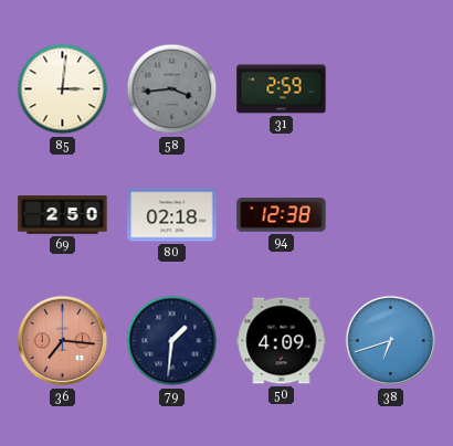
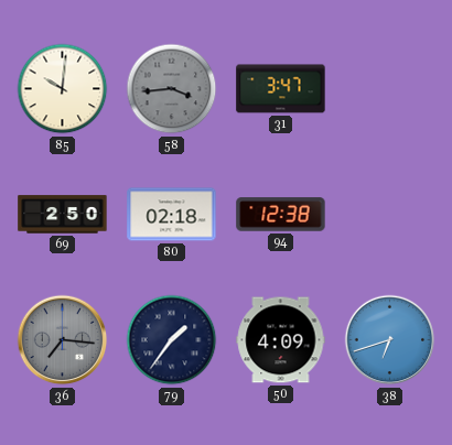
85: 3:01 -> 10:01 (63, 89)
31: 2:59 -> 3:47 (281, 89)
36 dial: salmon -> grey (63, 340)
79: 1:31 -> 1:36 (172, 340)
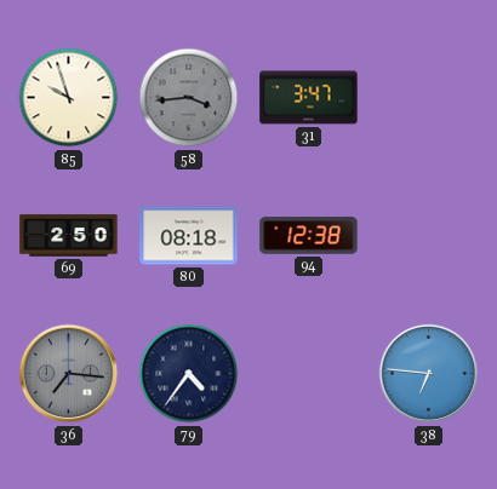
85: 10:01 -> 9:57 (69, 98)
80: 02:18 -> 08:18 (189, 236)
79: 1:36 -> 4:36 (189, 374)
50: 4:09 -> none (281, 340)
38: 6:42 -> 6:46 (429, 374)
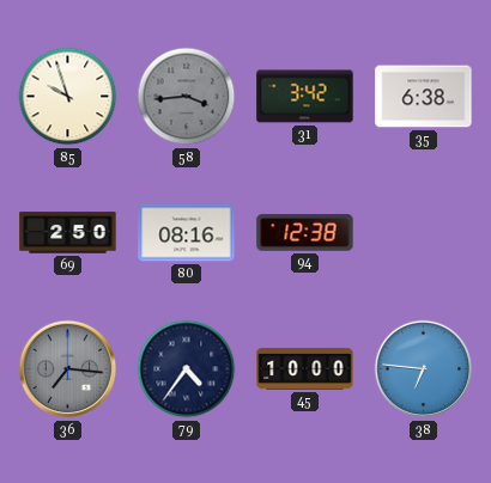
31: 3:47 -> 3:42 (305, 97)
35: none -> 6:38 (424, 97)
80: 08:18 -> 08:16 (187, 233)
45: none -> 10:00 (305, 368)
